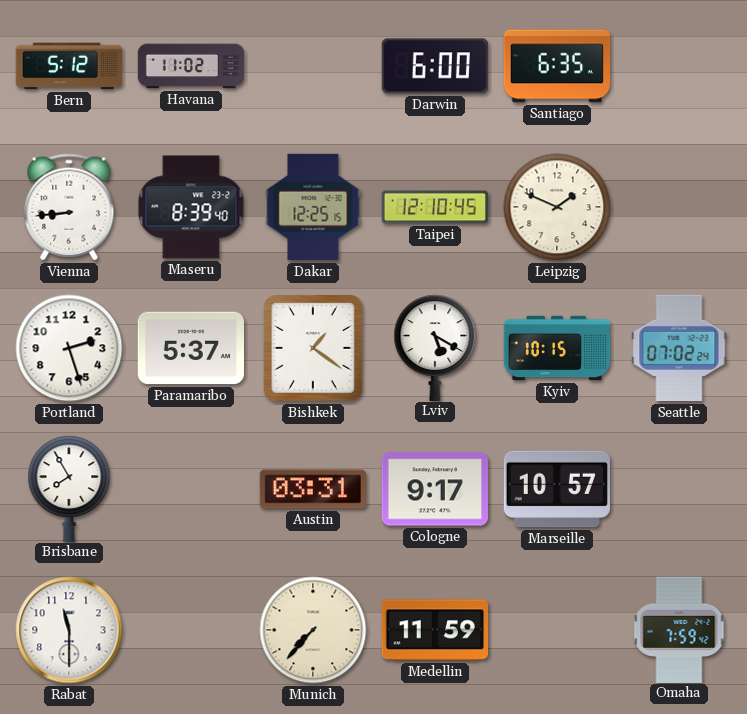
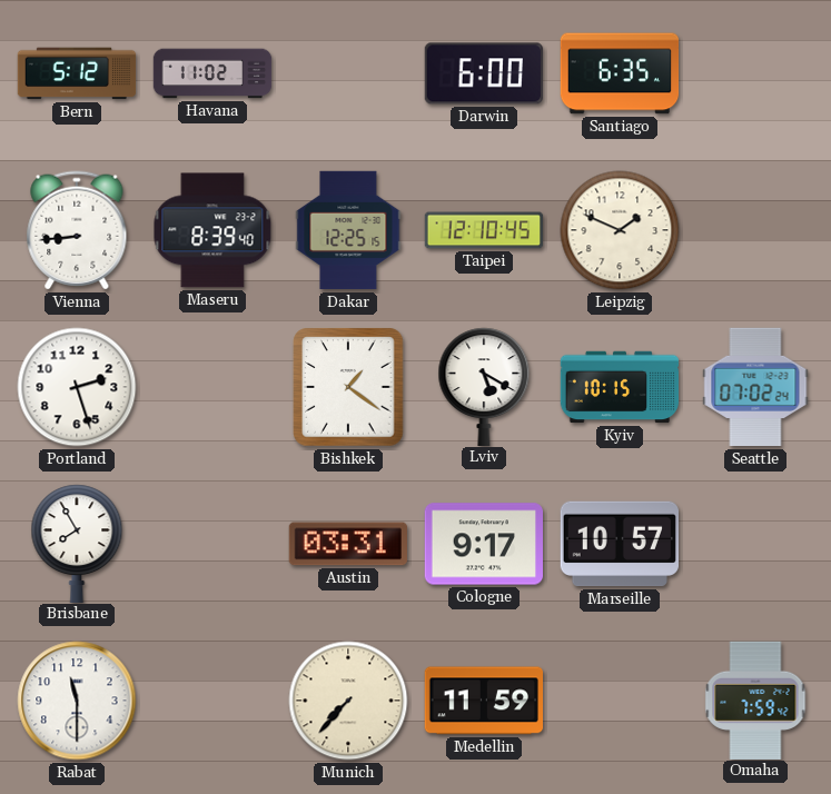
Paramaribo: 5:37 -> none (190, 348)
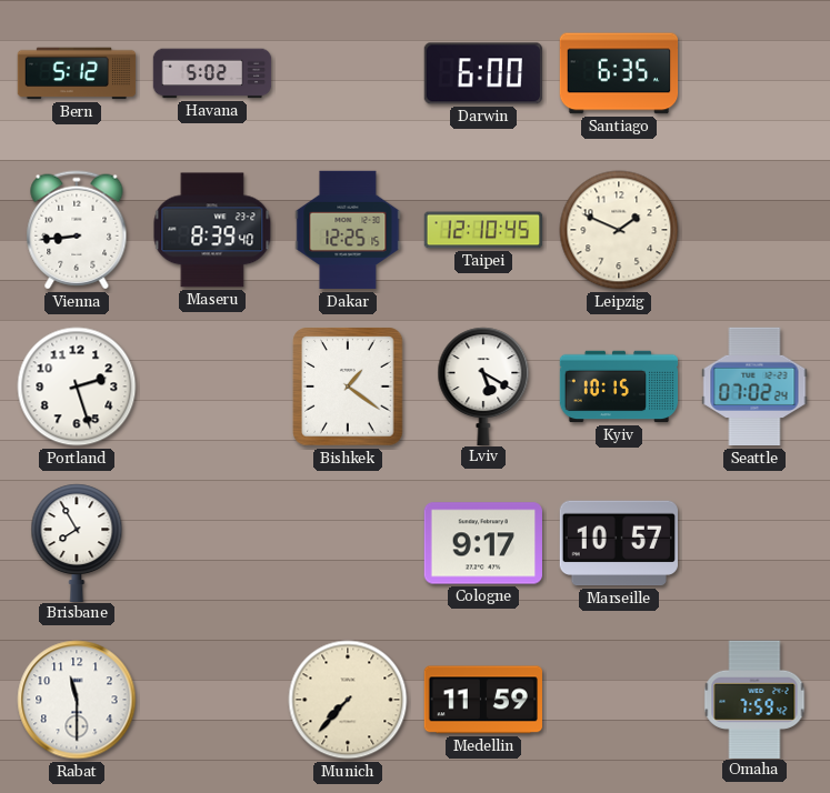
Havana: 11:02 -> 5:02 (212, 73)
Austin: 03:31 -> none (348, 544)
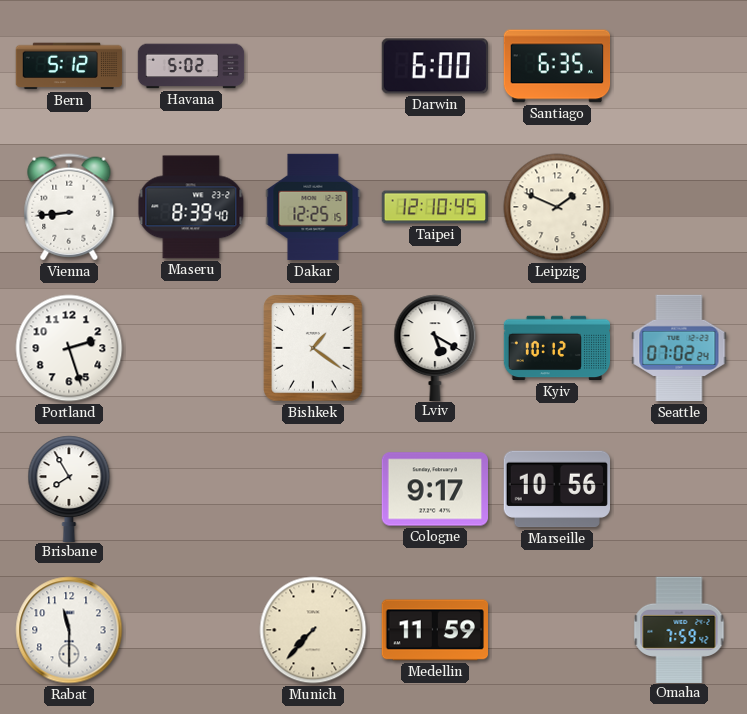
Kyiv: 10:15 -> 10:12 (557, 348)
Marseille: 10:57 -> 10:56 (556, 489)
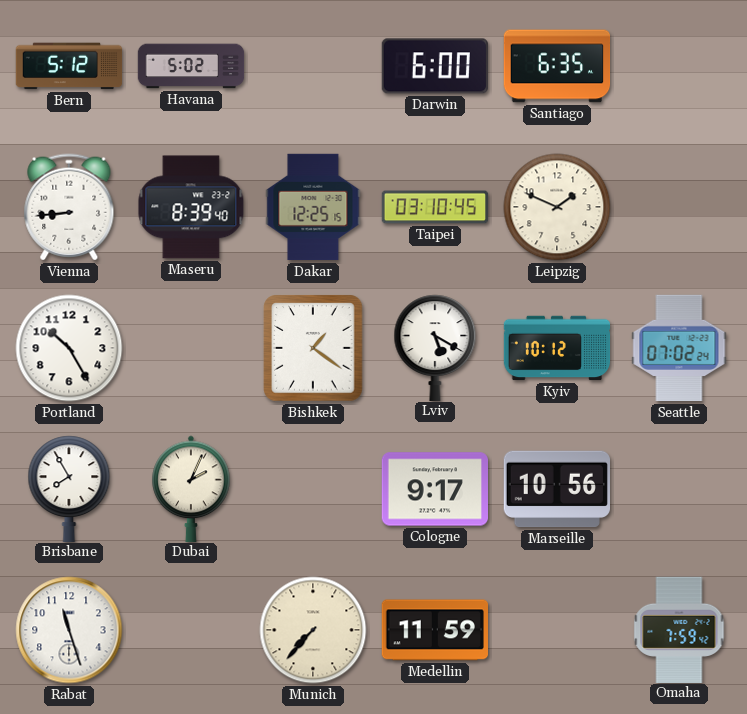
Taipei: 12:10 -> 03:10 (435, 207)
Portland: 2:27 -> 10:25 (69, 348)
Dubai: none -> 2:04 (191, 488)
Rabat: 11:30 -> 11:27 (69, 630)
